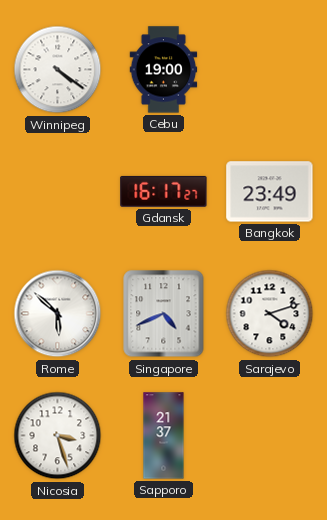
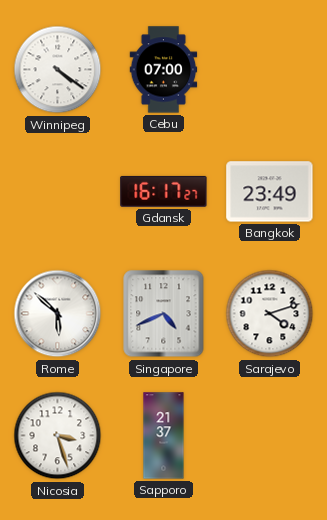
Cebu: 19:00 -> 07:00 (164, 70)
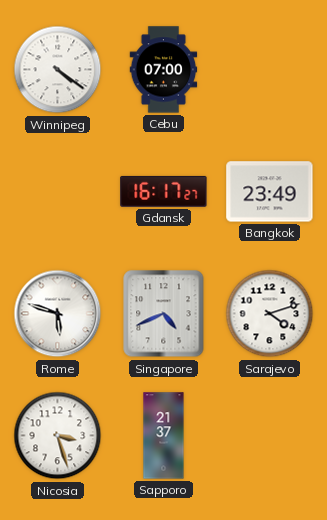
Rome: 5:52 -> 5:48 (58, 314)
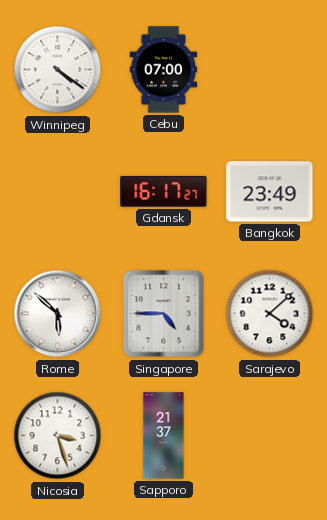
Rome: 5:48 -> 5:52 (58, 314)
Singapore: 4:41 -> 4:45 (164, 314)
Sarajevo: 4:12 -> 4:08 (270, 314)
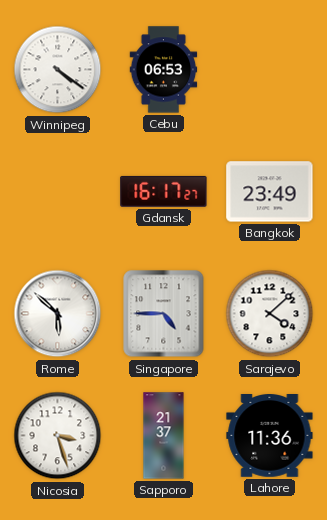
Cebu: 07:00 -> 06:53 (164, 70)
Lahore: none -> 11:36 (270, 436)
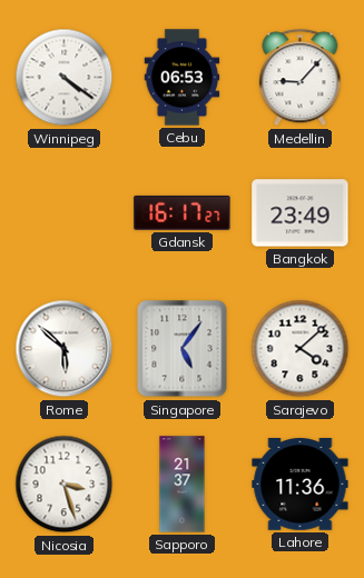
Medellin: none -> 9:07 (301, 78)
Singapore: 4:45 -> 5:06 (183, 349)
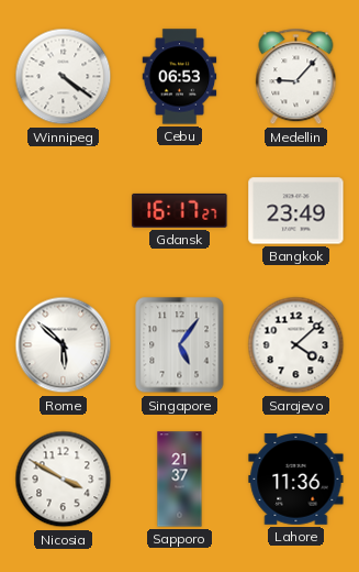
Nicosia: 3:27 -> 3:50 (64, 480)
